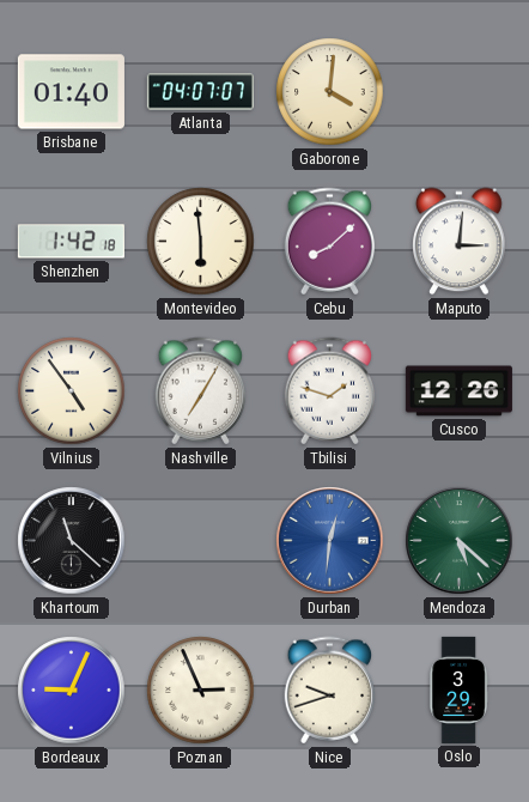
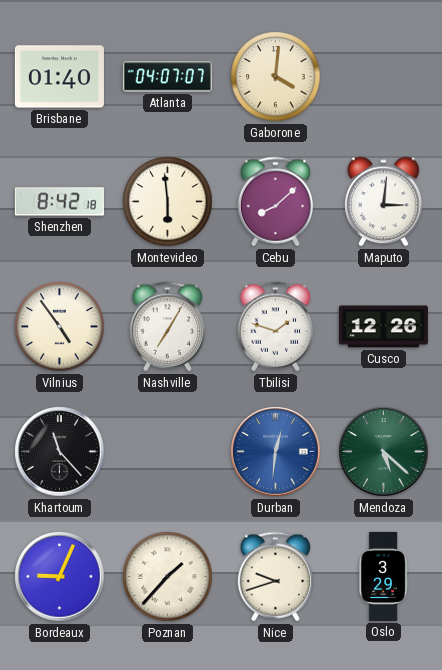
Shenzhen: 1:42 -> 8:42 (59, 202)
Khartoum: 11:22 -> 11:23 (60, 452)
Poznan: 2:56 -> 1:37 (168, 577)
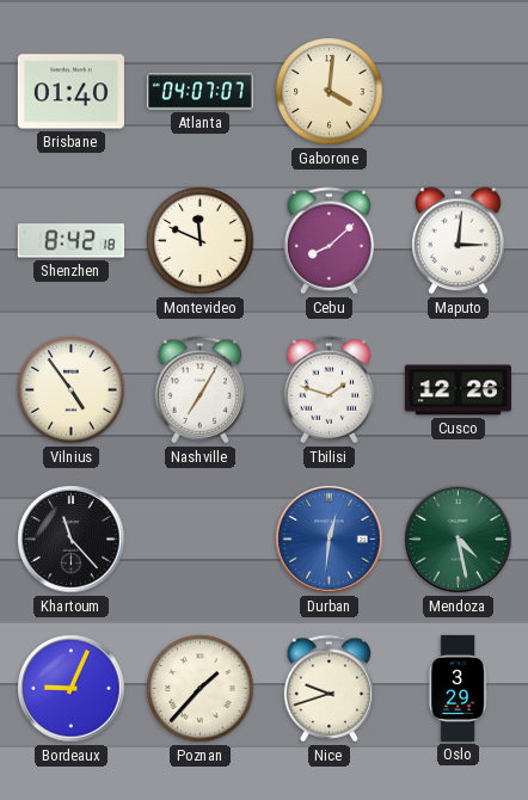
Montevideo: 5:59 -> 11:49 (201, 241)
Mendoza: 5:22 -> 4:28 (459, 540)
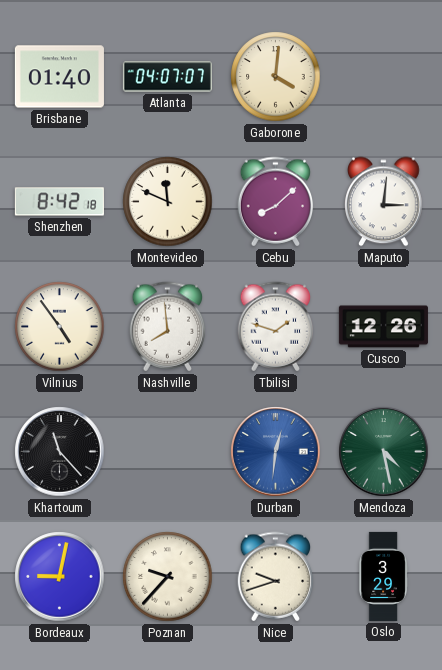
Nashville: 7:05 -> 7:59 (168, 327)
Bordeaux: 9:04 -> 9:02 (60, 577)
Poznan: 1:37 -> 9:37 (168, 577)
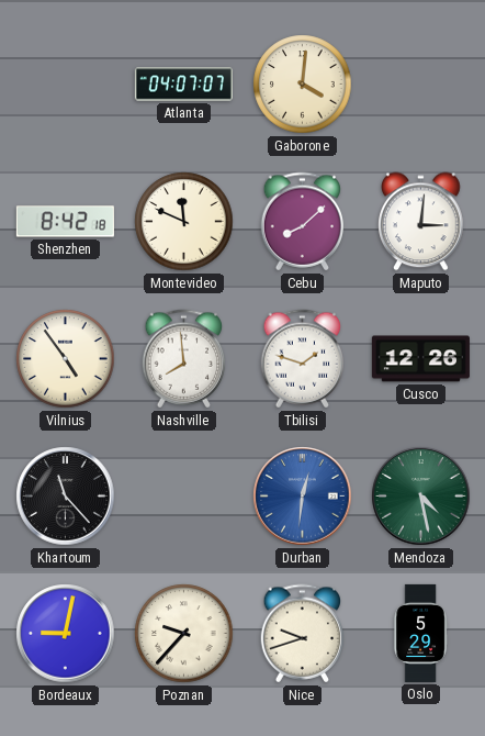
Brisbane: 01:40 -> none (59, 77)
Oslo: 3:29 -> 5:29 (420, 633)
